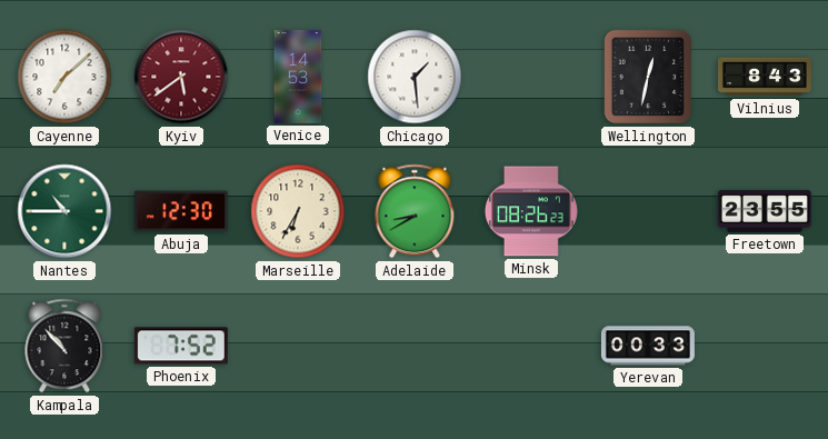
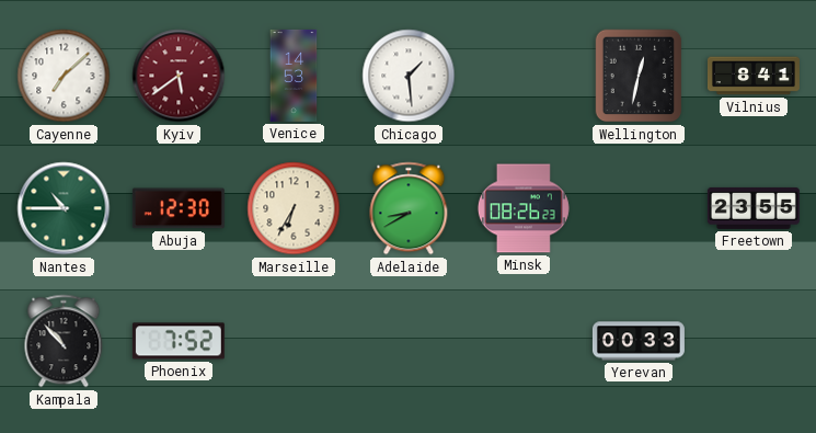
Vilnius: 8:43 -> 8:41 (754, 76)
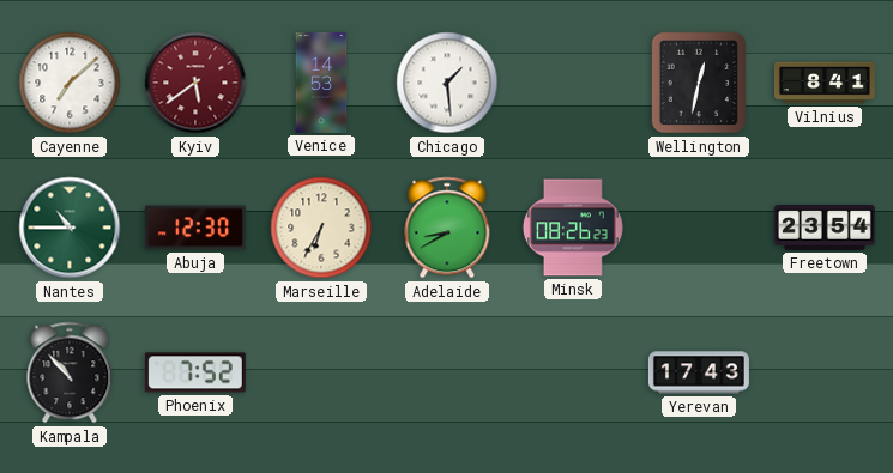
Freetown: 23:55 -> 23:54 (825, 228)
Yerevan: 00:33 -> 17:43 (699, 372)
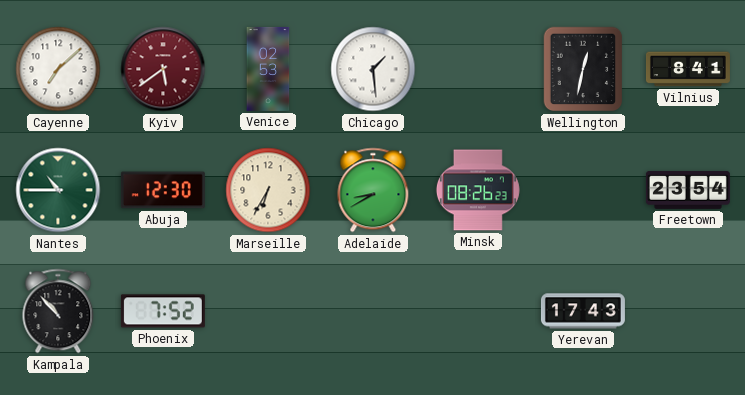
Venice: 14:53 -> 02:53 (268, 69)
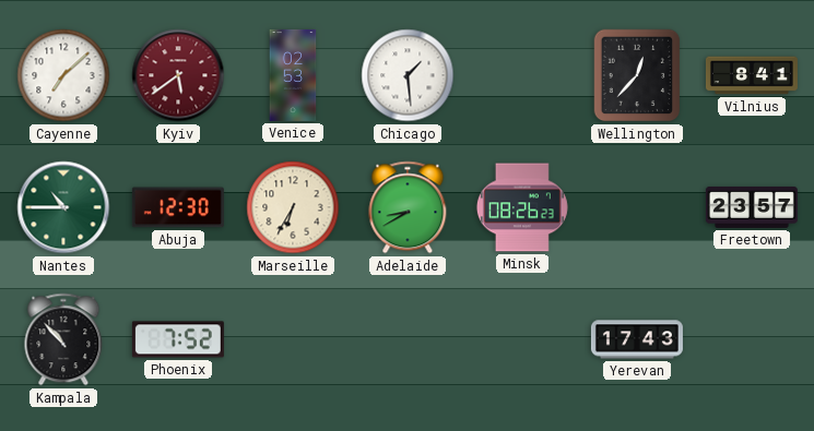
Wellington: 12:32 -> 12:37 (637, 75)
Freetown: 23:54 -> 23:57 (752, 207)
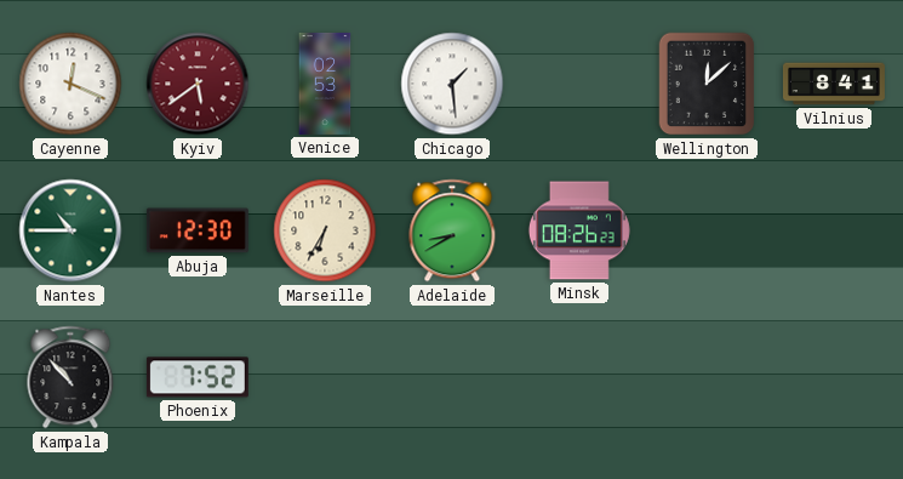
Cayenne: 7:08 -> 12:19 (70, 84)
Wellington: 12:37 -> 12:08 (707, 84)
Freetown: 23:57 -> none (752, 207)
Yerevan: 17:43 -> none (637, 339)
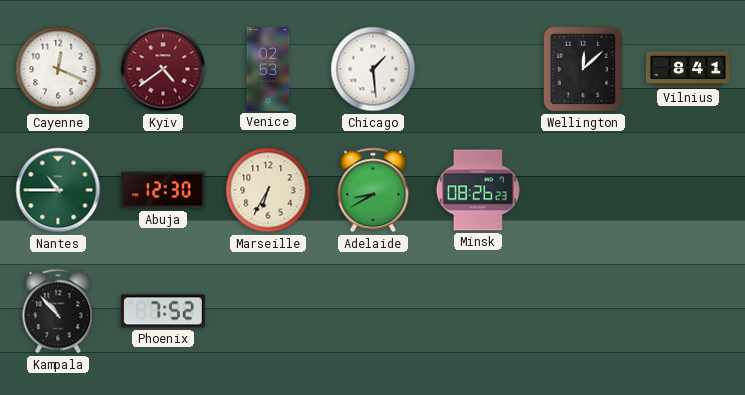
Kyiv: 5:39 -> 4:39 (163, 69)
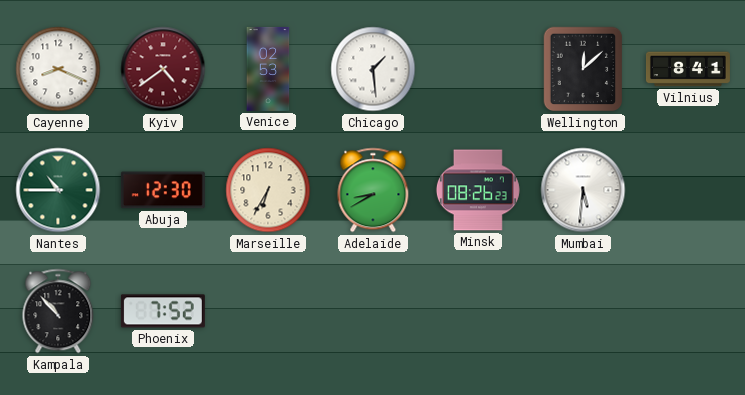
Cayenne: 12:19 -> 8:19 (58, 69)
Mumbai: none -> 5:31 (583, 190)
